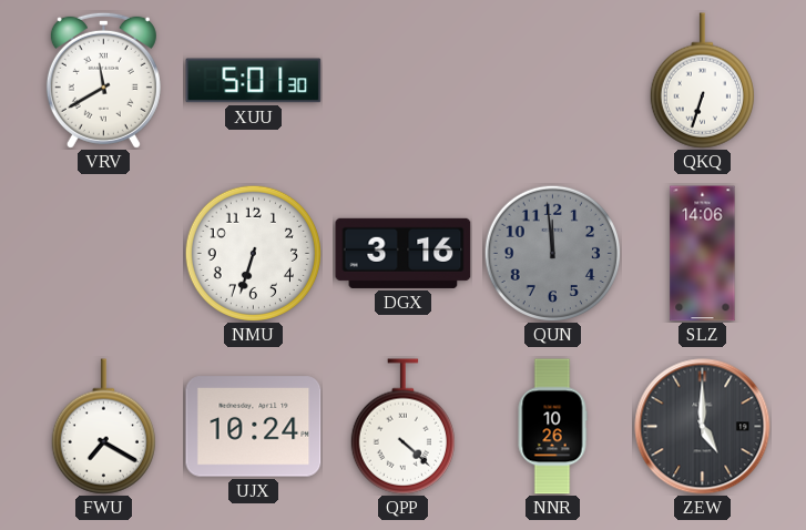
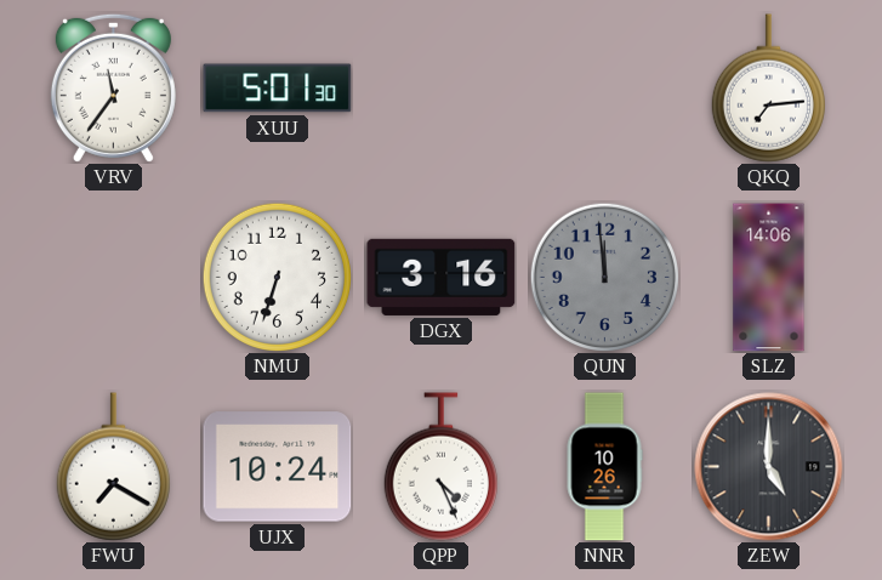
VRV: 11:40 -> 11:36 (113, 87)
QKQ: 6:33 -> 7:14 (768, 89)
QPP: 4:22 -> 4:26 (440, 467)
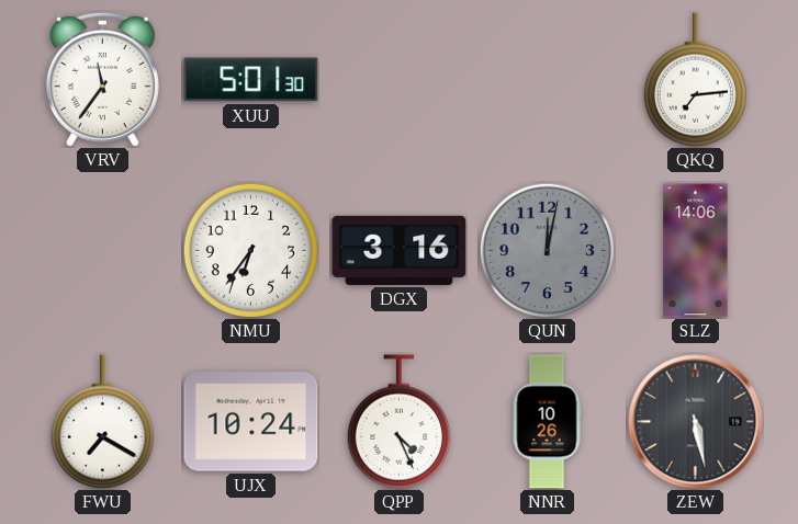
NMU: 6:33 -> 6:36 (250, 250)
QUN: 11:59 -> 12:02 (547, 250)
ZEW: 5:00 -> 5:28 (696, 422)
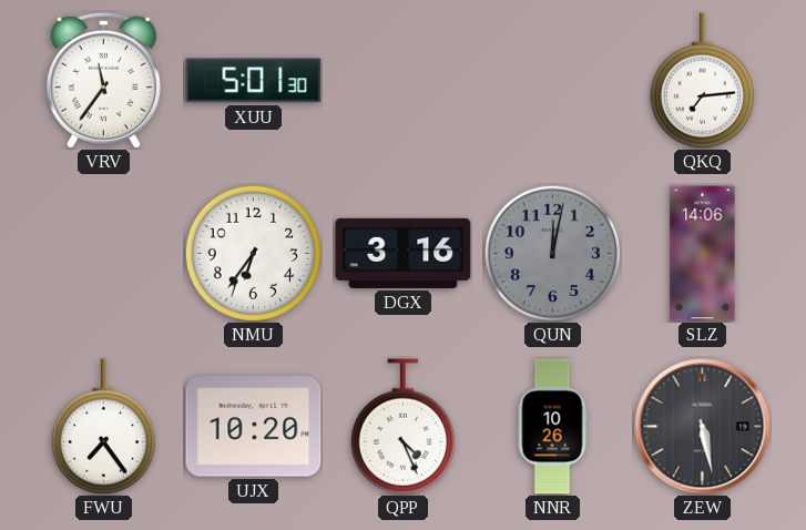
FWU: 7:20 -> 7:24 (103, 427)
UJX: 10:24 -> 10:20 (254, 427)
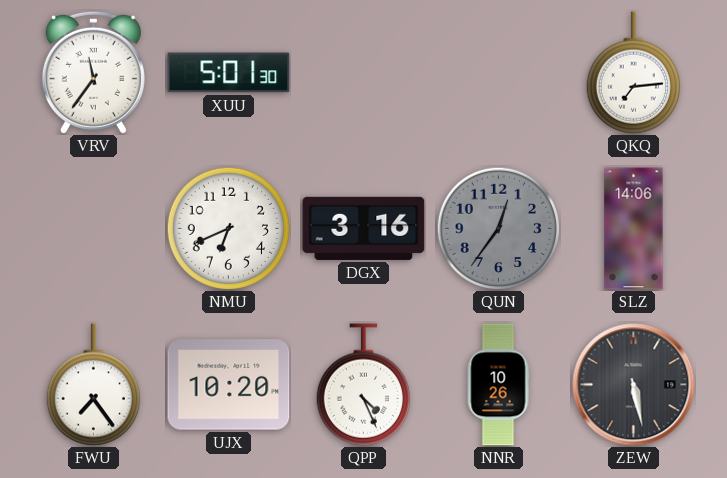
NMU: 6:36 -> 6:41 (228, 228)
QUN: 12:02 -> 12:36 (498, 228)
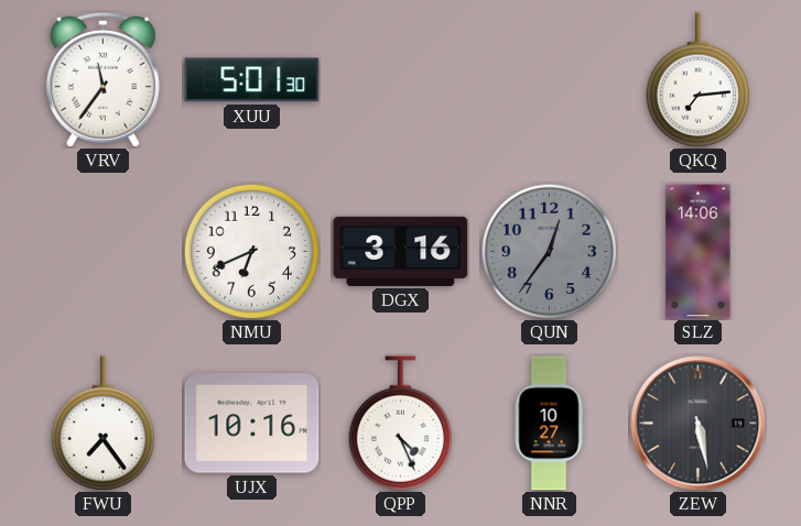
UJX: 10:20 -> 10:16 (252, 424)
NNR: 10:26 -> 10:27 (549, 424)
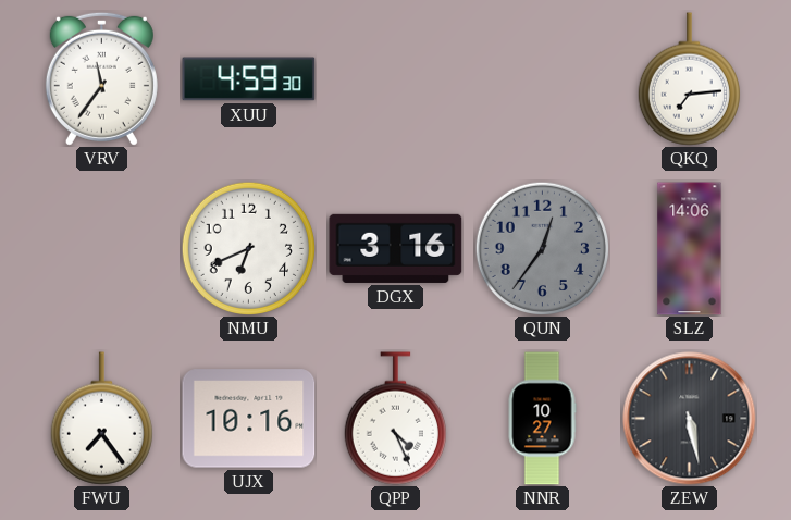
XUU: 5:01 -> 4:59 (249, 79)
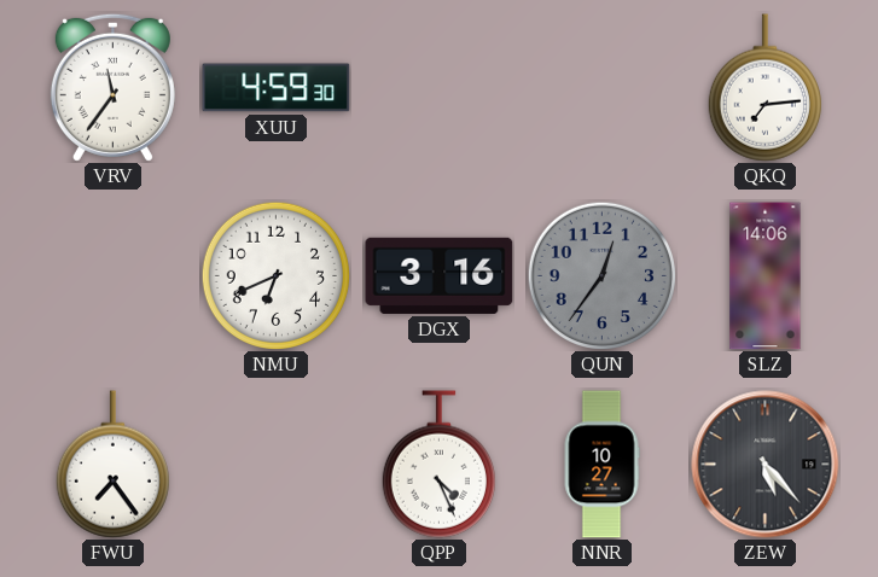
UJX: 10:16 -> none (249, 419)
ZEW: 5:28 -> 5:23 (766, 465)
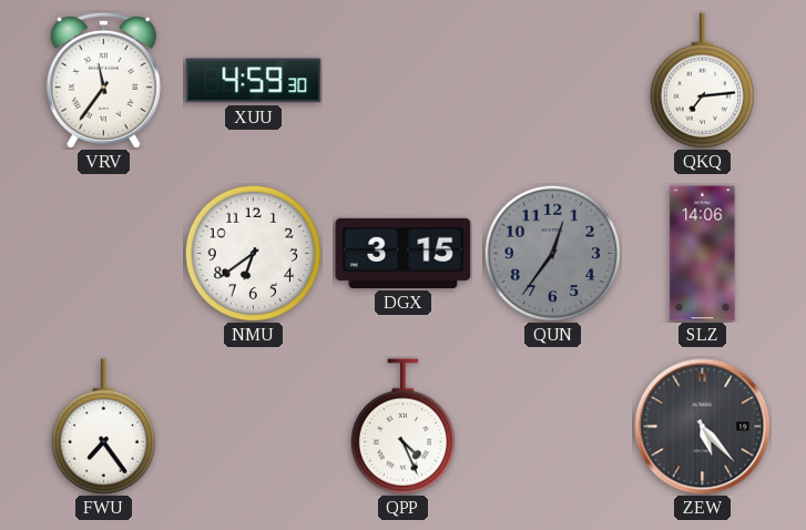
NMU: 6:41 -> 6:39 (253, 253)
DGX: 3:16 -> 3:15 (404, 253)
NNR: 10:27 -> none (601, 465)
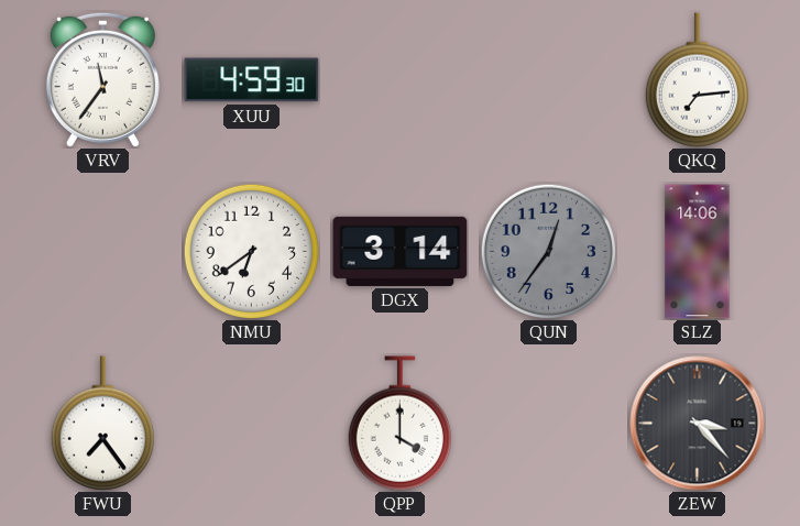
DGX: 3:15 -> 3:14 (401, 251)
QPP: 4:26 -> 4:00 (399, 424)
ZEW: 5:23 -> 3:23 (698, 424)
